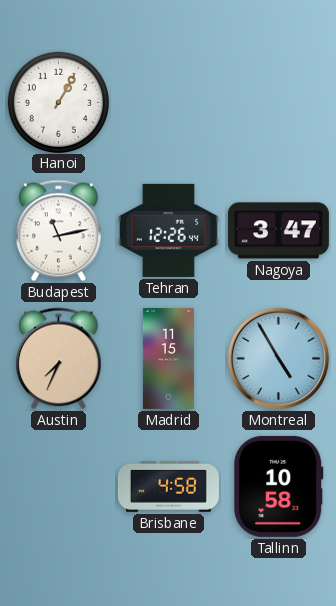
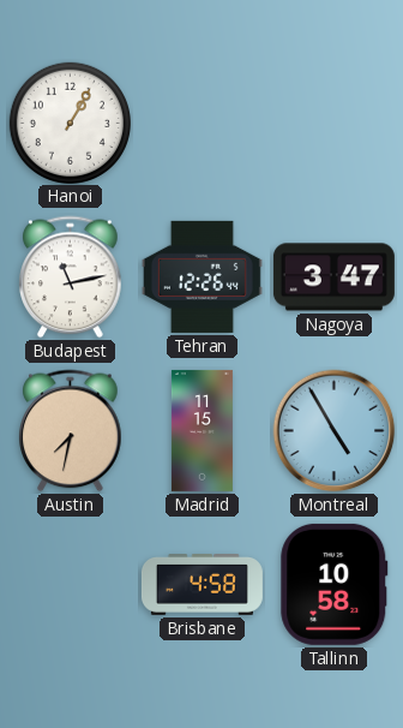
Austin: 7:34 -> 7:32 (71, 431)
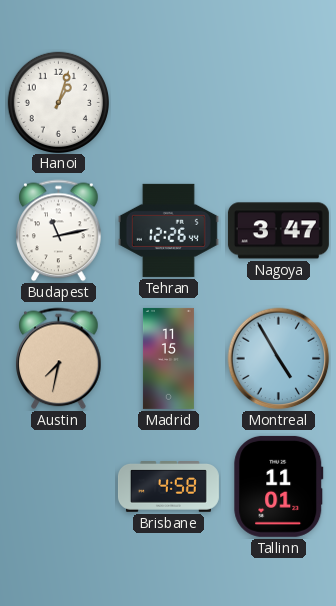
Hanoi: 1:05 -> 1:03 (58, 102)
Tallinn: 10:58 -> 11:01 (279, 486)
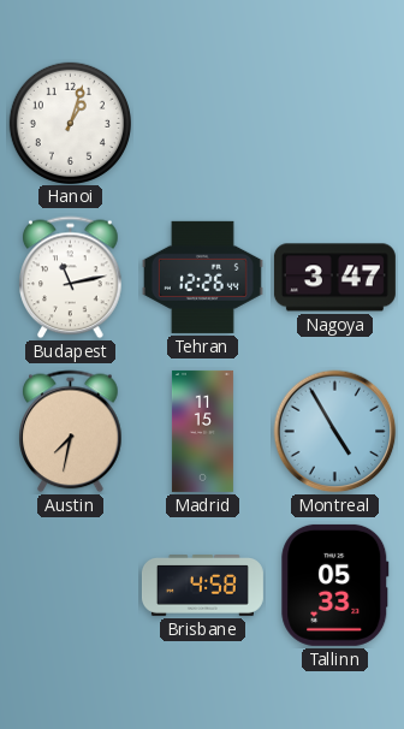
Tallinn: 11:01 -> 05:33 (335, 585)
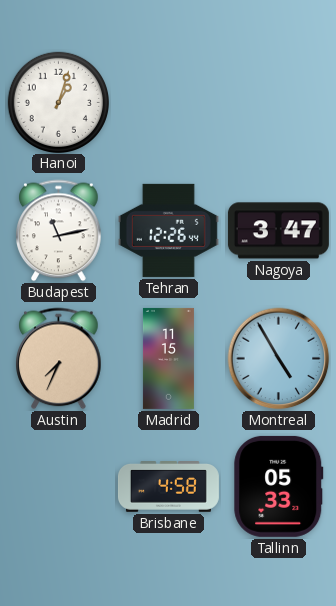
Austin: 7:32 -> 7:34 (59, 359)
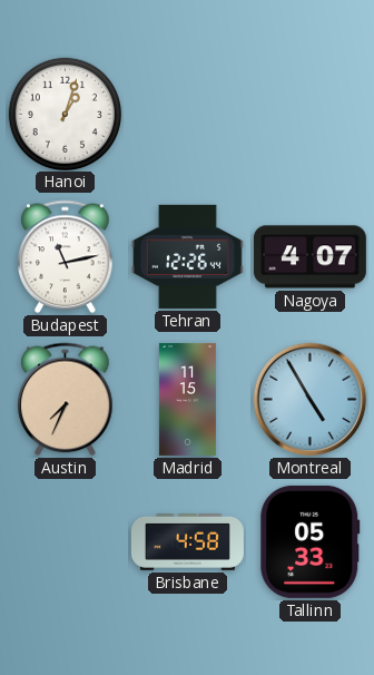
Nagoya: 3:47 -> 4:07 (309, 257)
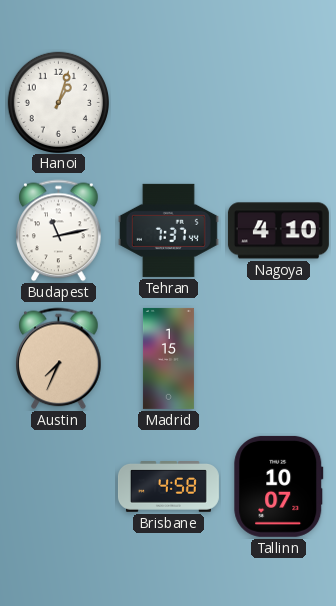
Tehran: 12:26 -> 7:37 (168, 230)
Nagoya: 4:07 -> 4:10 (278, 231)
Madrid: 11:15 -> 1:15 (168, 358)
Montreal: 4:55 -> none (311, 400)
Tallinn: 05:33 -> 10:07 (279, 486)
